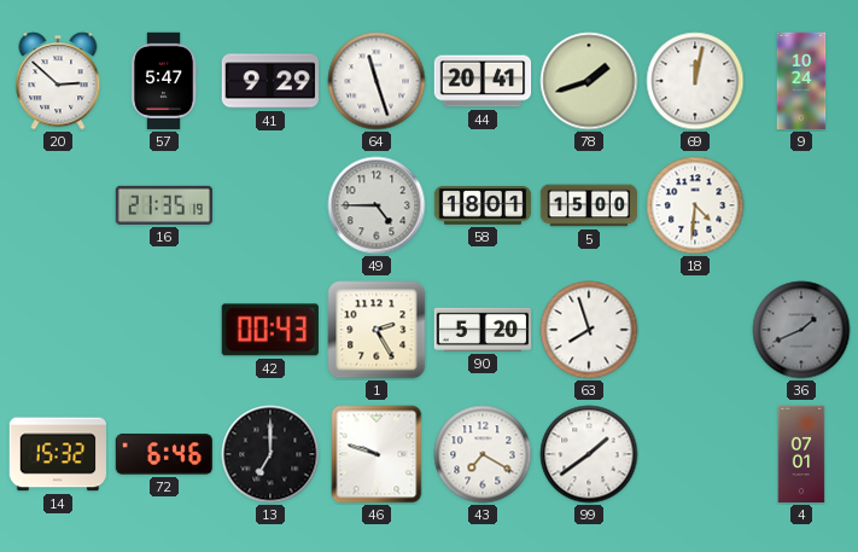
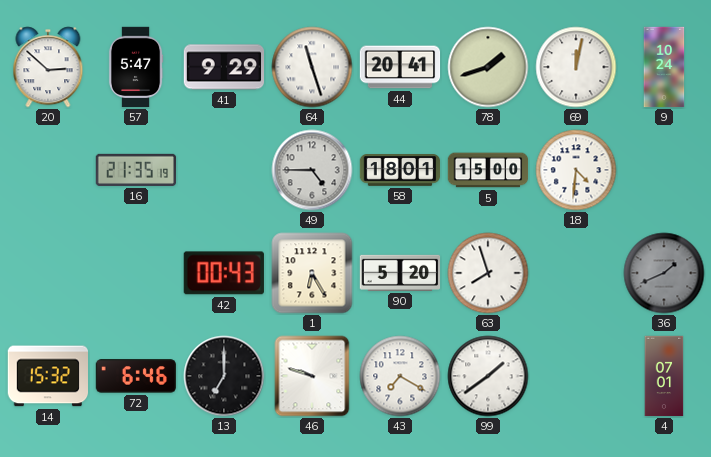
1: 2:25 -> 6:25 (312, 273)
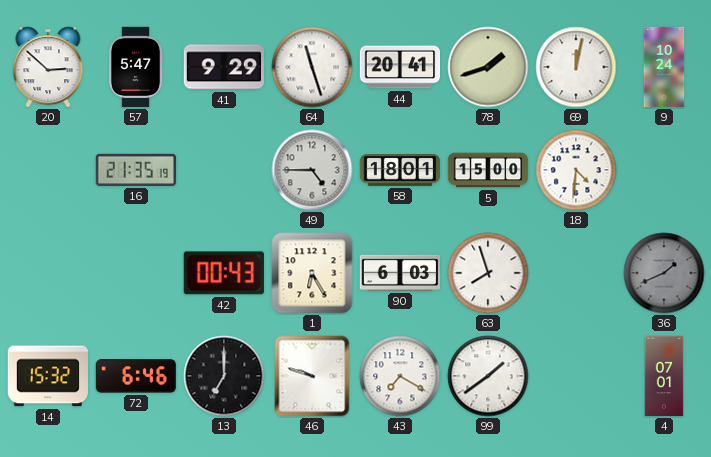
90: 5:20 -> 6:03 (400, 273)
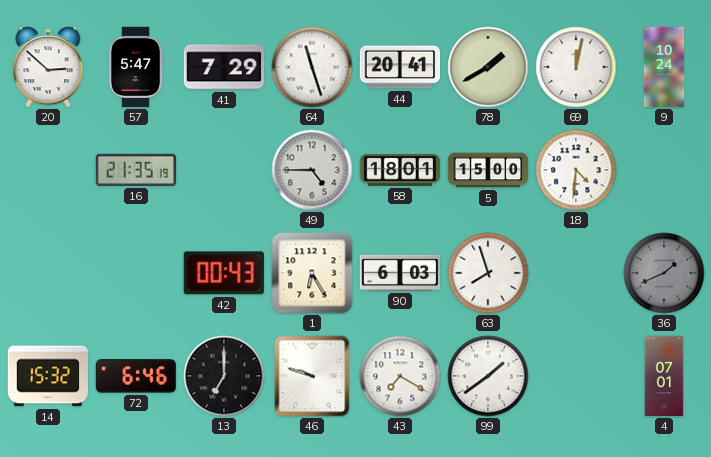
41: 9:29 -> 7:29 (223, 67)
78: 1:42 -> 1:40 (488, 67)
